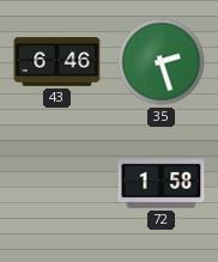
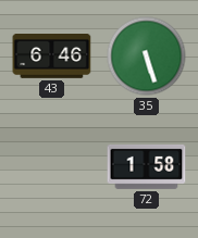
35: 2:27 -> 5:27 (147, 57)
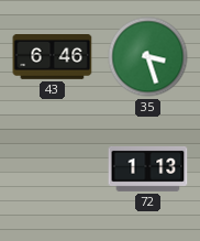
35: 5:27 -> 3:27 (148, 57)
72: 1:58 -> 1:13 (148, 168)
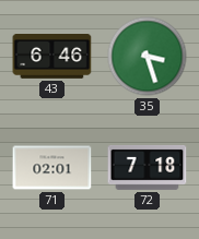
71: none -> 02:01 (52, 168)
72: 1:13 -> 7:18 (148, 167)
